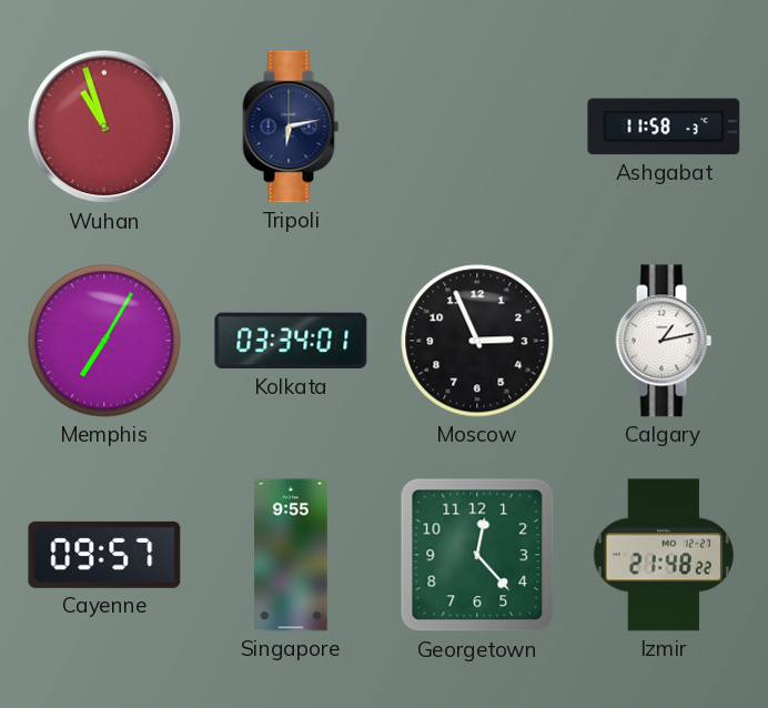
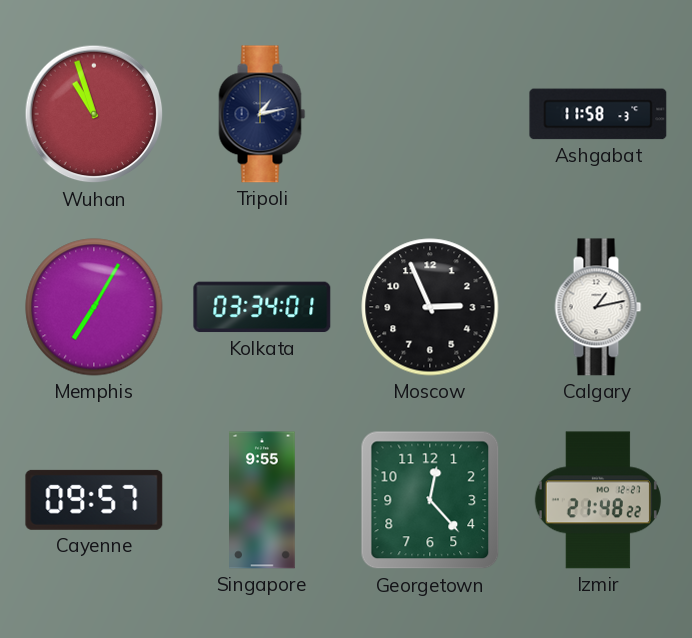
Tripoli: 6:13 -> 1:13 (262, 114)
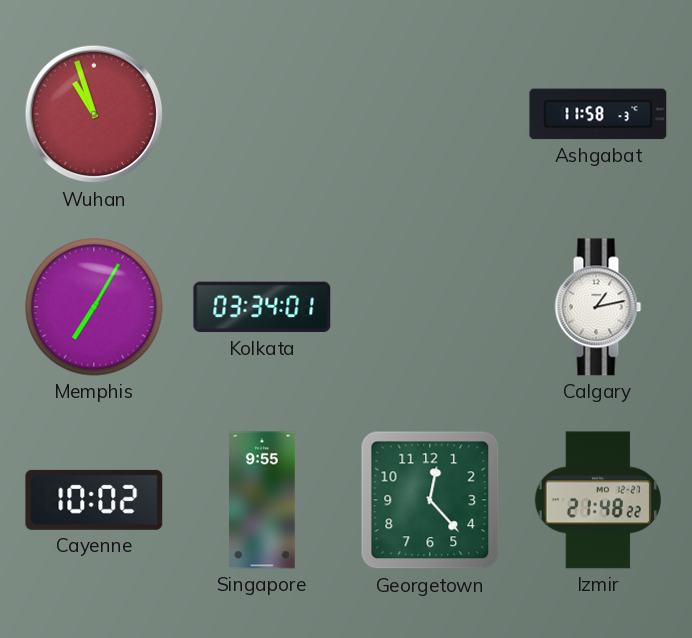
Tripoli: 1:13 -> none (262, 114)
Moscow: 2:56 -> none (430, 307)
Cayenne: 09:57 -> 10:02 (94, 500)
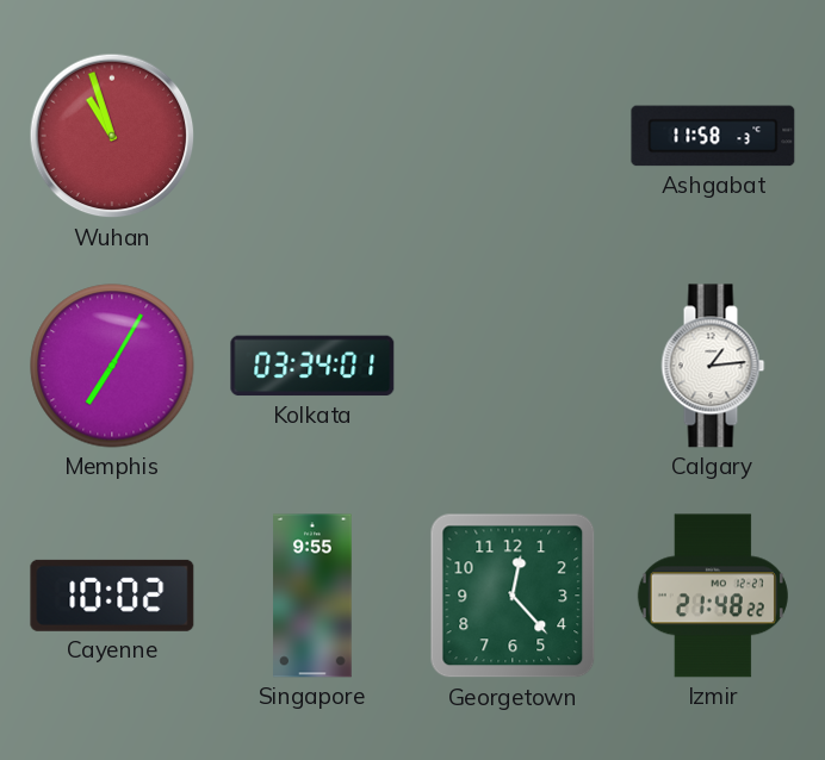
Calgary: 1:13 -> 1:14 (713, 366)
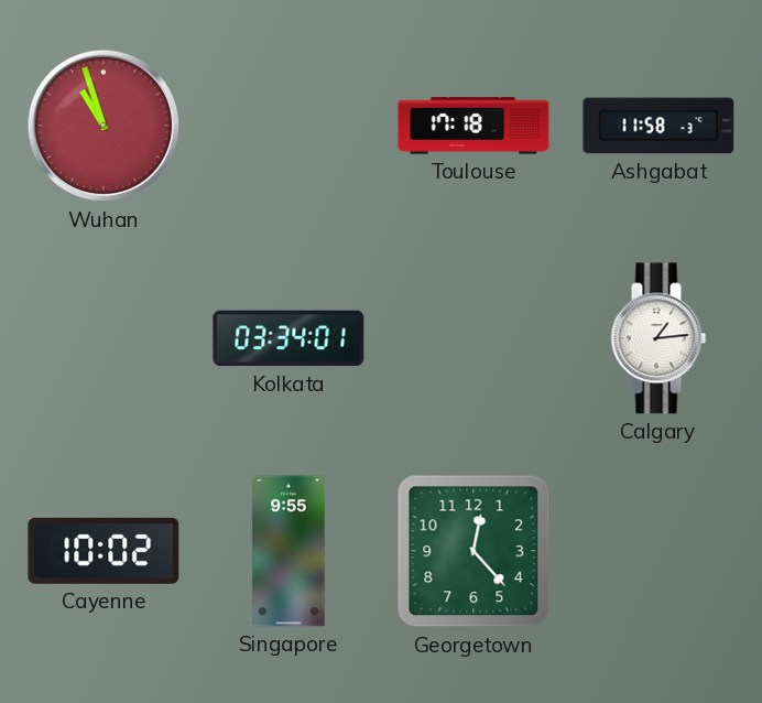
Toulouse: none -> 17:18 (473, 126)
Memphis: 7:05 -> none (112, 366)
Izmir: 21:48 -> none (713, 596)
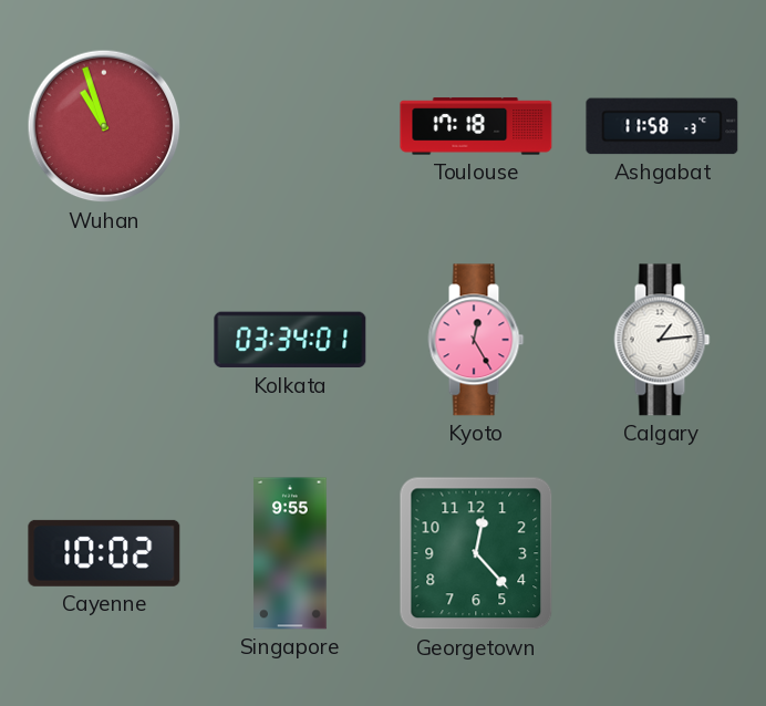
Kyoto: none -> 12:25 (476, 340)
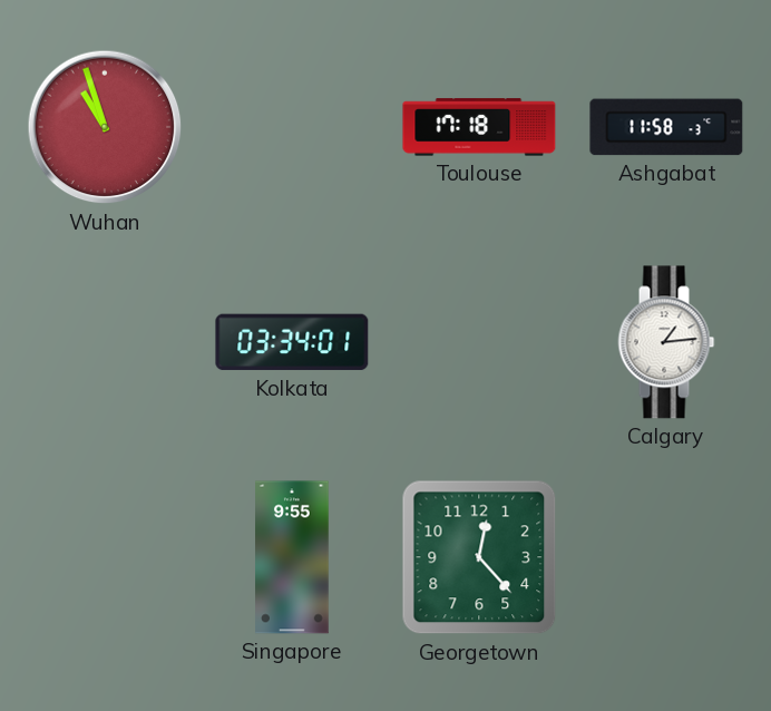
Kyoto: 12:25 -> none (476, 340)
Cayenne: 10:02 -> none (104, 553)
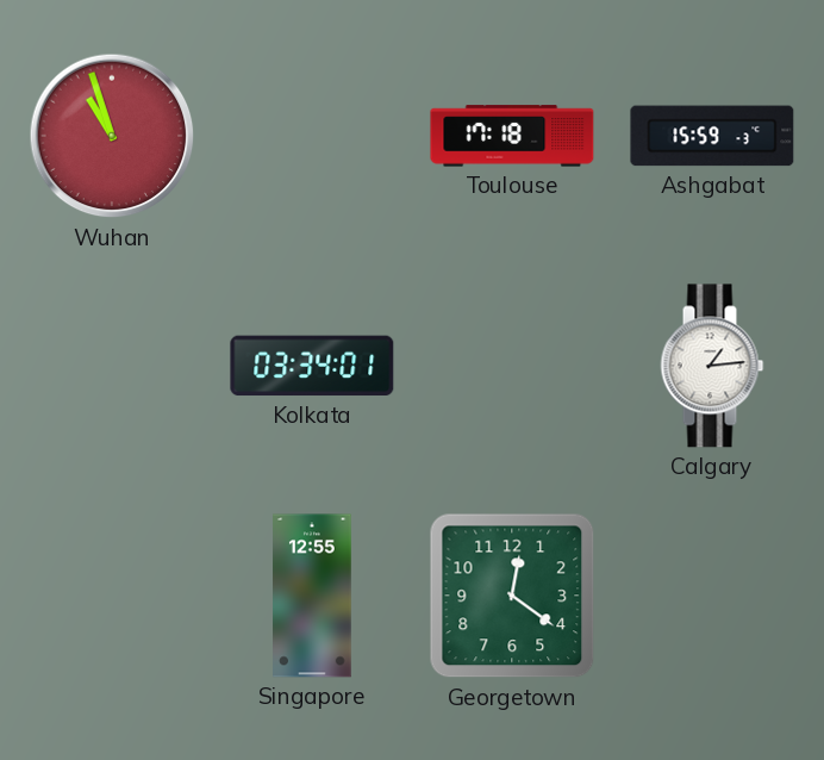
Ashgabat: 11:58 -> 15:59 (712, 136)
Singapore: 9:55 -> 12:55 (312, 596)
Georgetown: 12:23 -> 12:21 (512, 596)
